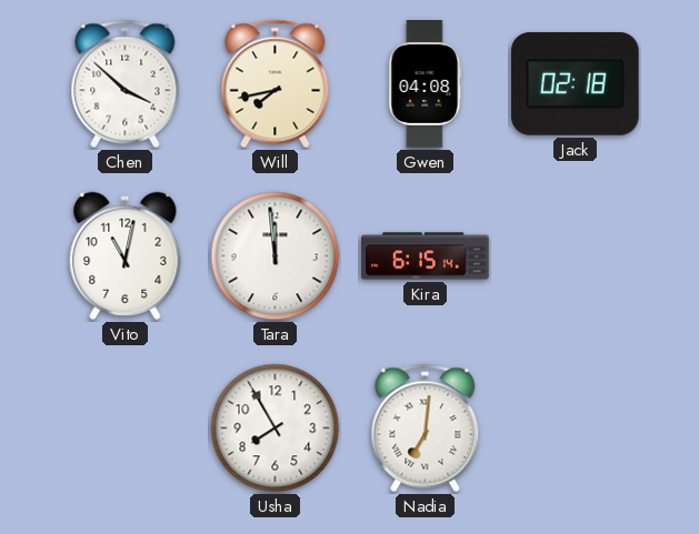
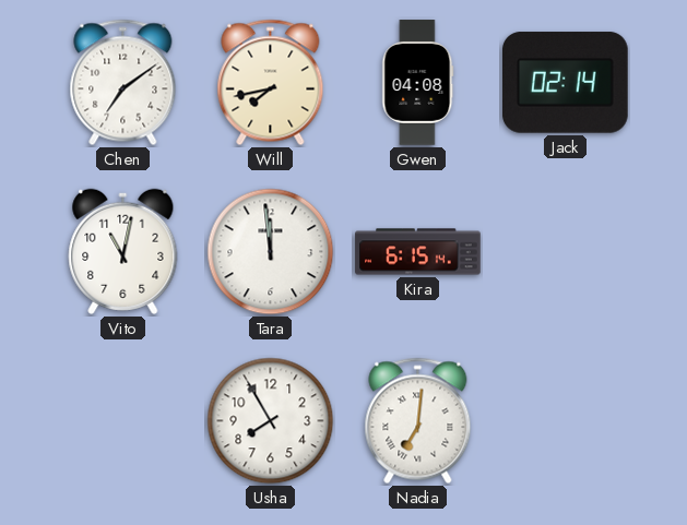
Chen: 3:52 -> 7:09 (123, 83)
Jack: 02:18 -> 02:14 (566, 83)
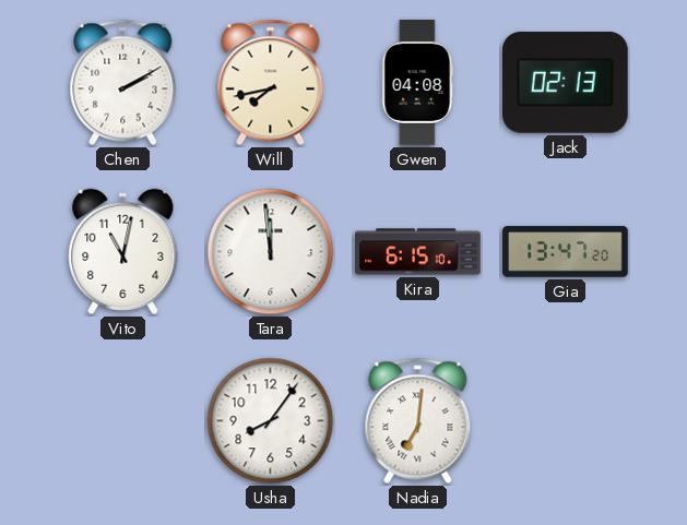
Chen: 7:09 -> 2:10 (123, 83)
Jack: 02:14 -> 02:13 (566, 83)
Kira: 6:15:14 -> 6:15:10 (418, 252)
Gia: none -> 13:47 (566, 252)
Usha: 7:55 -> 8:06 (271, 421)
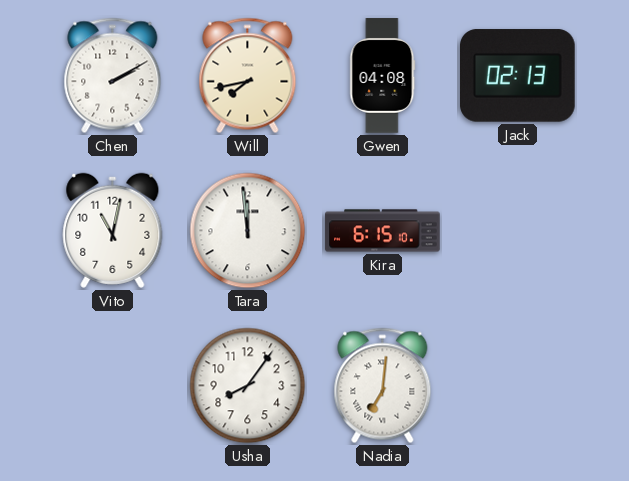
Gia: 13:47 -> none (566, 252)
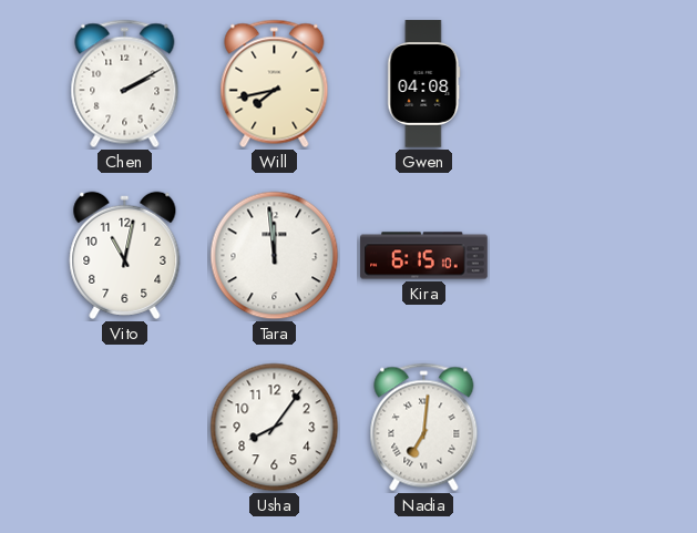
Jack: 02:13 -> none (518, 76)
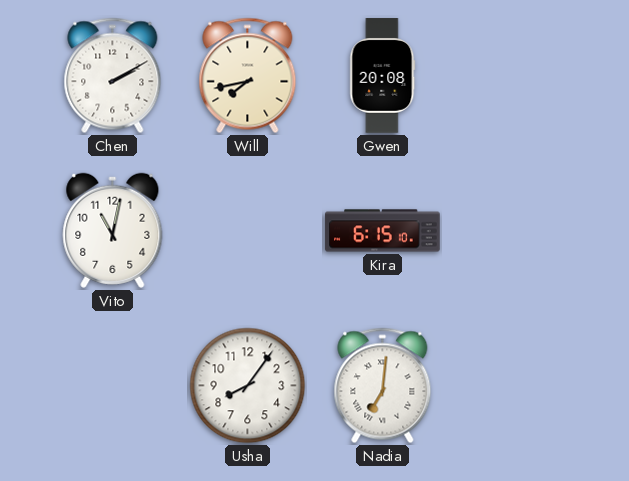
Gwen: 04:08 -> 20:08 (383, 76)
Tara: 11:59 -> none (275, 256)
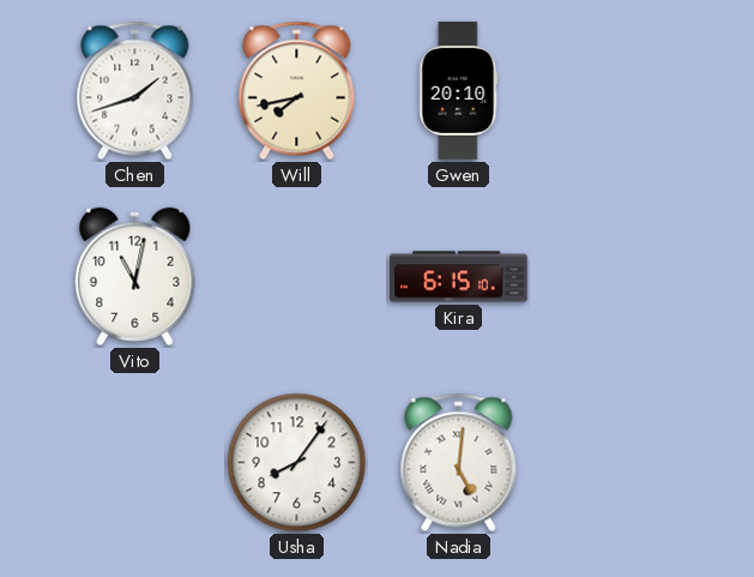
Chen: 2:10 -> 1:42 (135, 91)
Gwen: 20:08 -> 20:10 (459, 91)
Nadia: 7:01 -> 5:01 (459, 463)
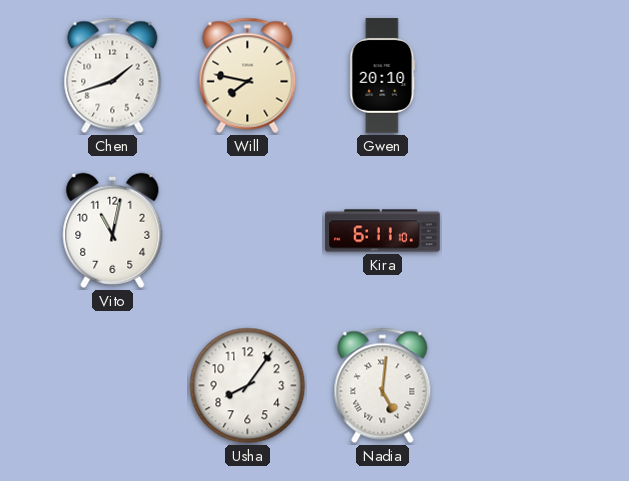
Will: 7:43 -> 7:47 (248, 76)
Kira: 6:15 -> 6:11 (383, 231)
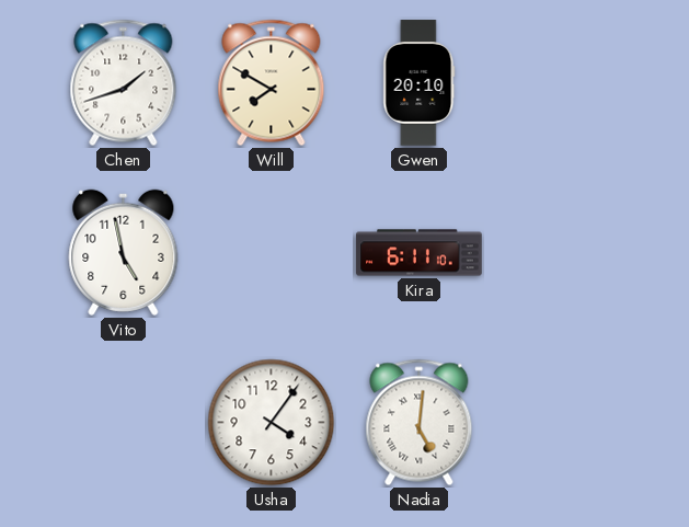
Will: 7:47 -> 7:50 (272, 83)
Vito: 11:02 -> 4:58 (124, 252)
Usha: 8:06 -> 4:06 (272, 423)
